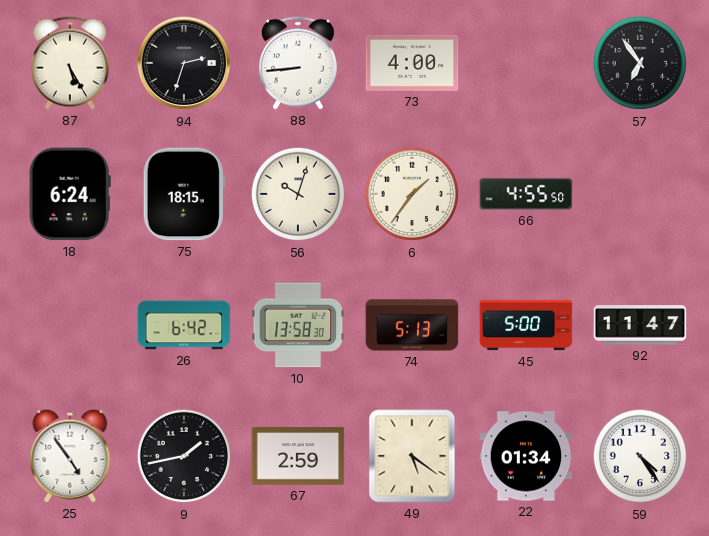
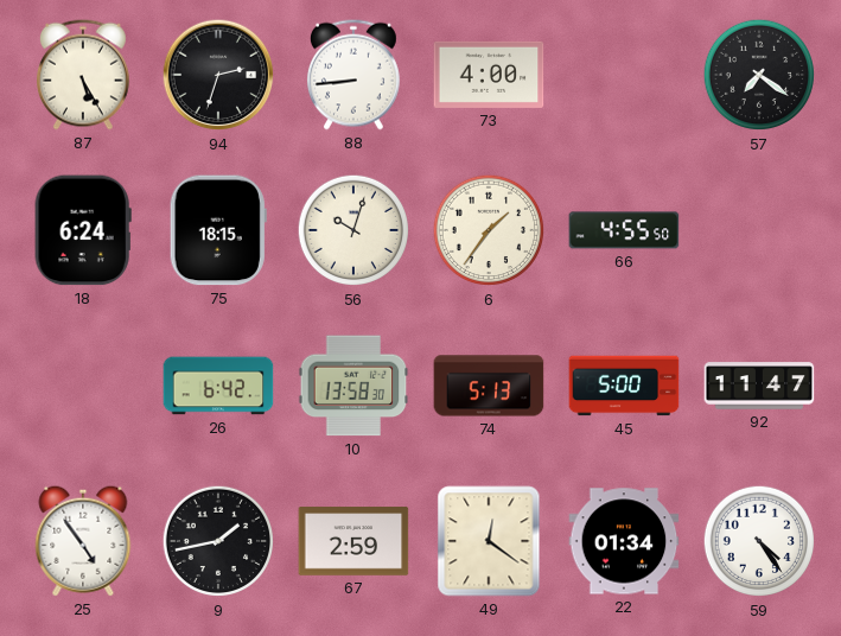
57: 6:54 -> 7:21 (759, 75)
49: 5:21 -> 12:21 (489, 541)
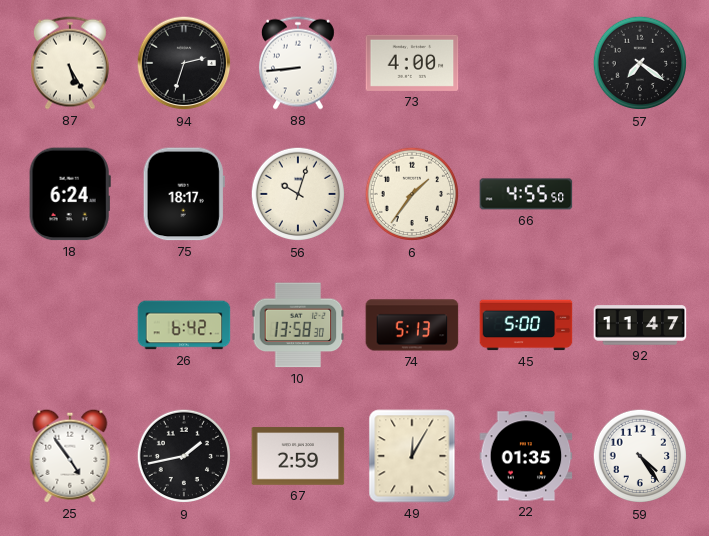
75: 18:15 -> 18:17 (184, 194)
49: 12:21 -> 12:05 (412, 456)
22: 01:34 -> 01:35 (526, 456)
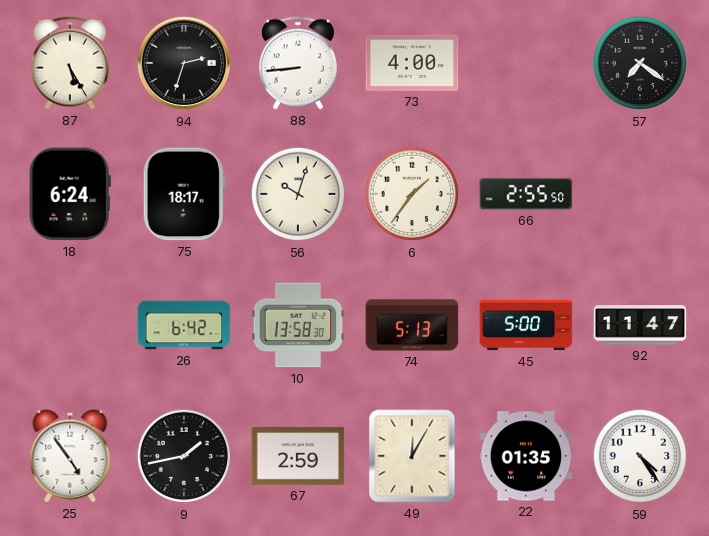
66: 4:55 -> 2:55 (526, 194)
